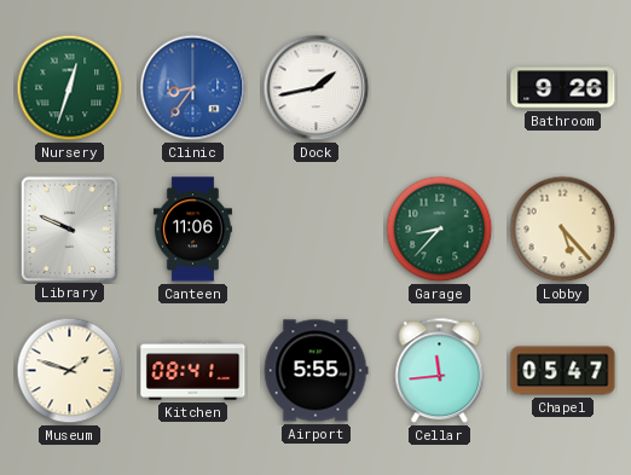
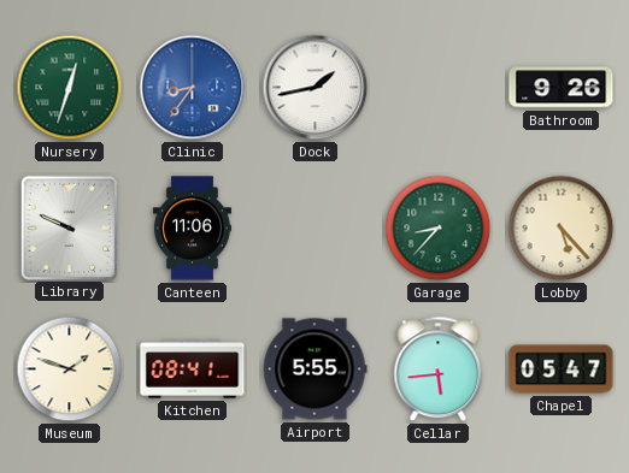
Cellar: 11:44 -> 5:44 (439, 369)
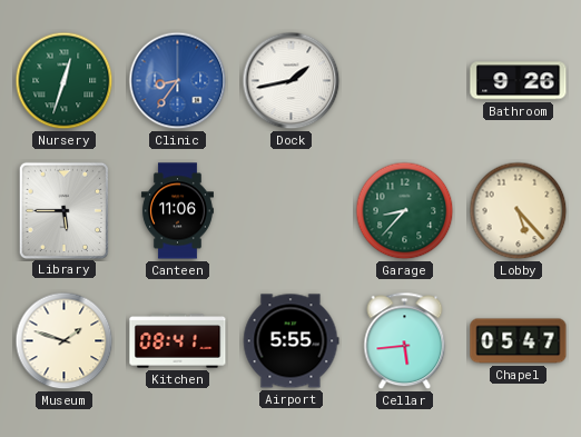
Library: 9:49 -> 5:45 (63, 210)
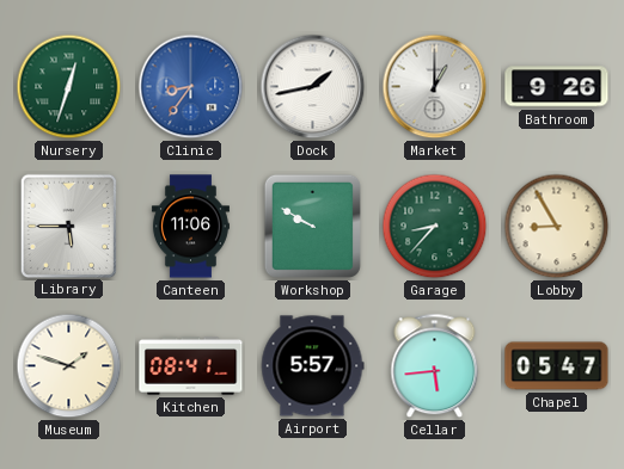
Market: none -> 1:00 (435, 87)
Workshop: none -> 9:50 (312, 226)
Lobby: 5:23 -> 8:55 (557, 227)
Airport: 5:55 -> 5:57 (312, 366)
